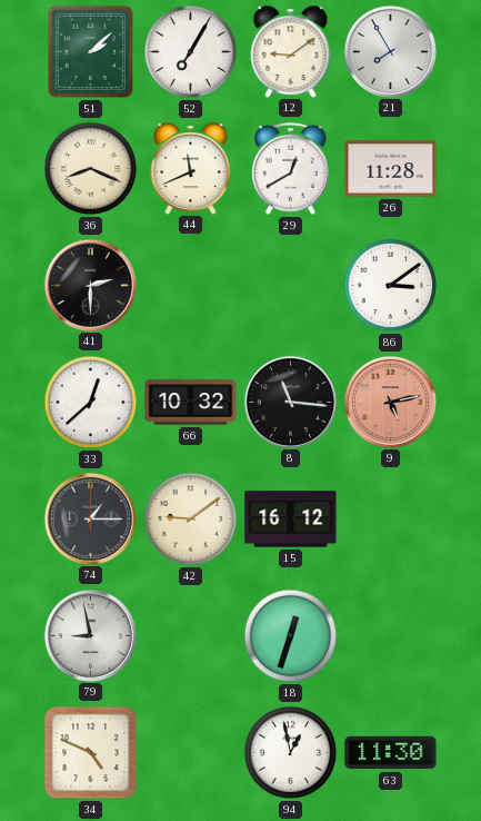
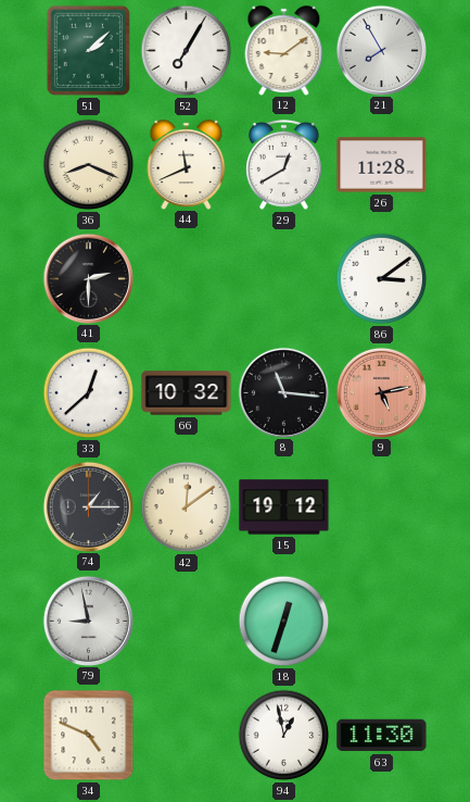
42: 9:09 -> 12:09 (187, 507)
15: 16:12 -> 19:12 (284, 507)
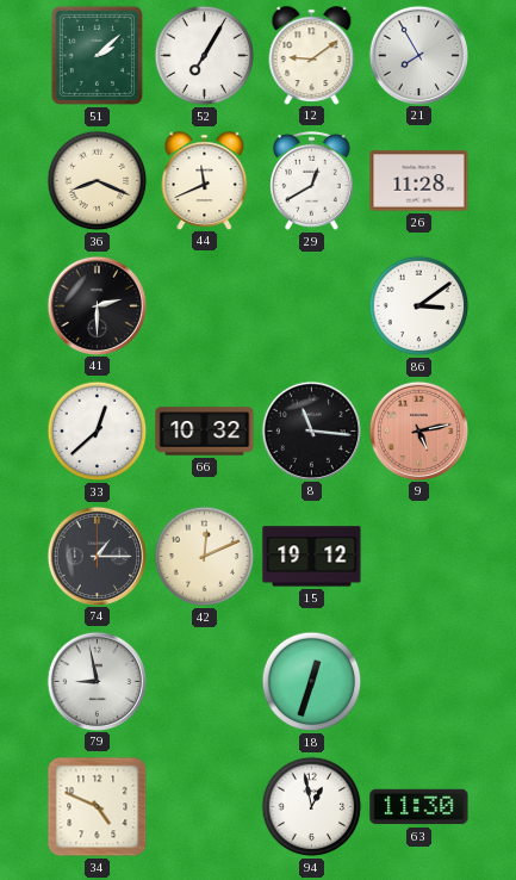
42: 12:09 -> 12:11 (205, 557)
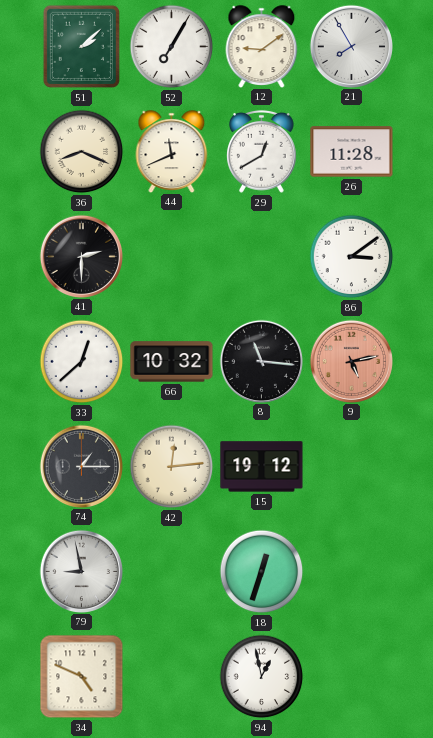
42: 12:11 -> 12:14 (172, 467)
63: 11:30 -> none (419, 807)
